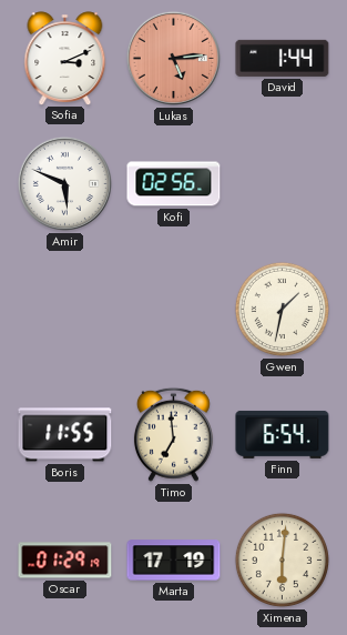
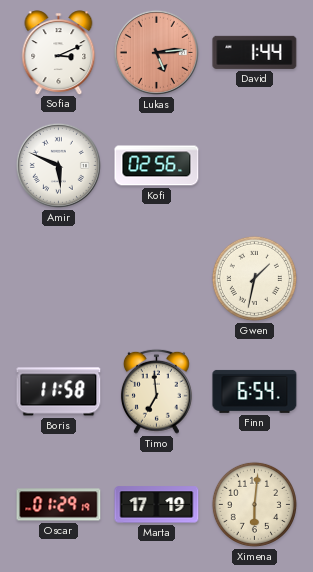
Boris: 11:55 -> 11:58 (59, 392)
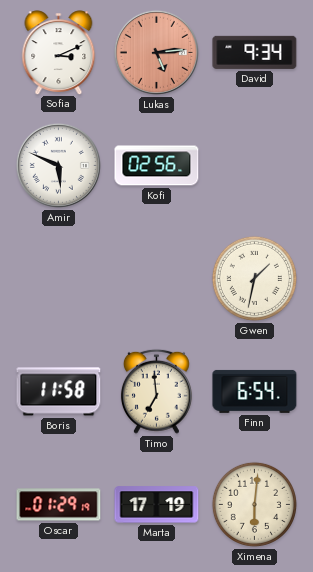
David: 1:44 -> 9:34 (255, 52)
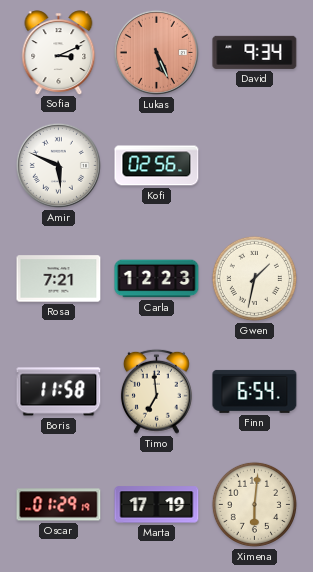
Lukas: 5:14 -> 5:26 (156, 52)
Rosa: none -> 7:21 (59, 279)
Carla: none -> 12:23 (157, 279)
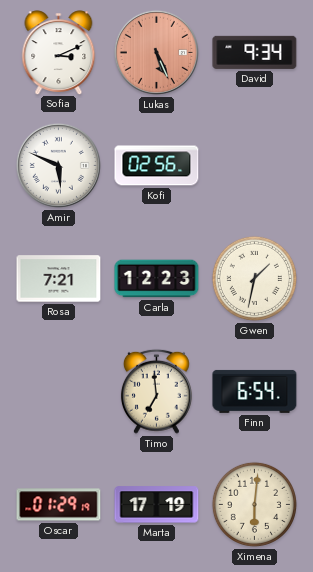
Boris: 11:58 -> none (59, 392)
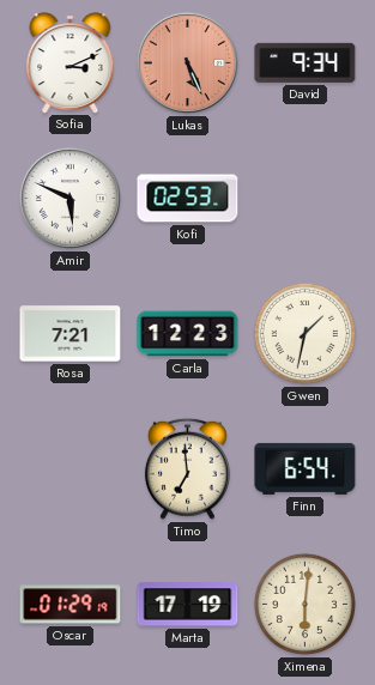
Kofi: 02:56 -> 02:53 (188, 199)
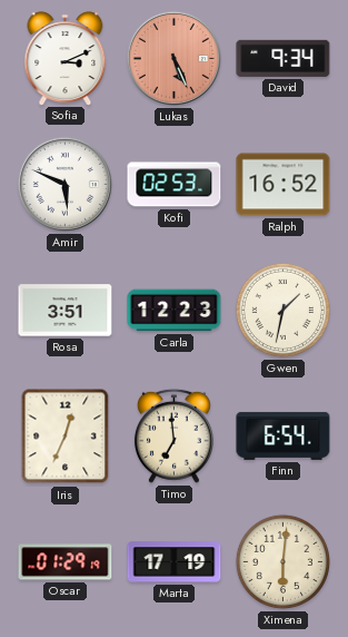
Ralph: none -> 16:52 (284, 185)
Rosa: 7:21 -> 3:51 (66, 311)
Iris: none -> 12:34 (66, 437)
